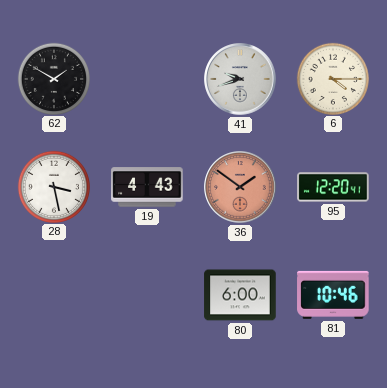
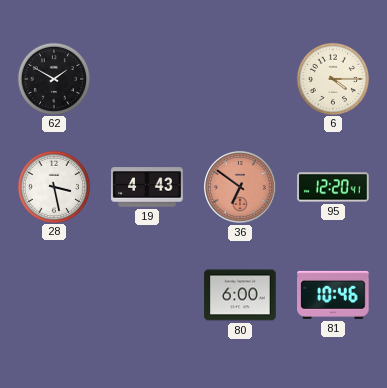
41: 9:42 -> none (240, 79)
36: 1:51 -> 6:51 (240, 187)
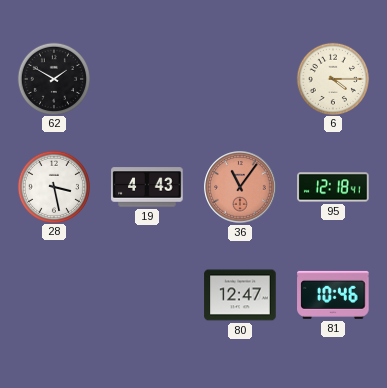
36: 6:51 -> 11:06 (240, 187)
95: 12:20 -> 12:18 (333, 187)
80: 6:00 -> 12:47 (240, 295)
